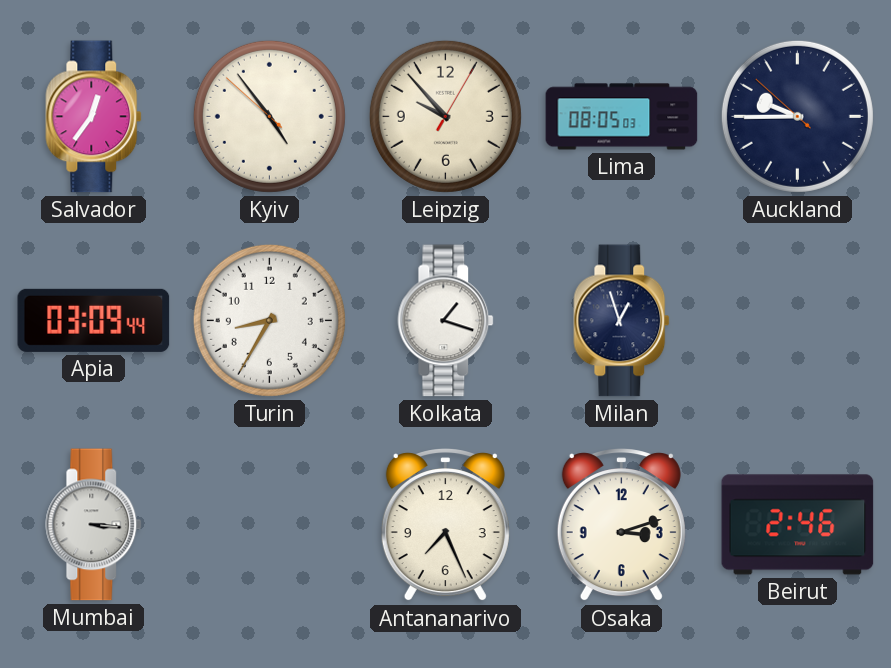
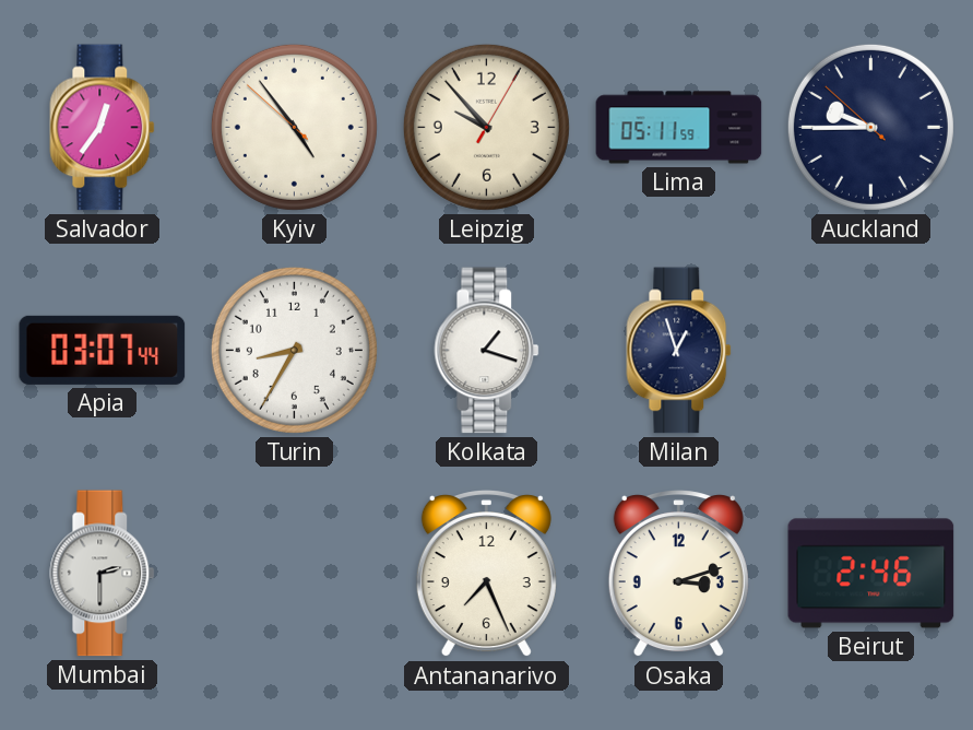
Lima: 08:05 -> 05:11 (679, 128)
Apia: 03:09 -> 03:07 (103, 350)
Mumbai: 3:16 -> 2:30 (103, 574)
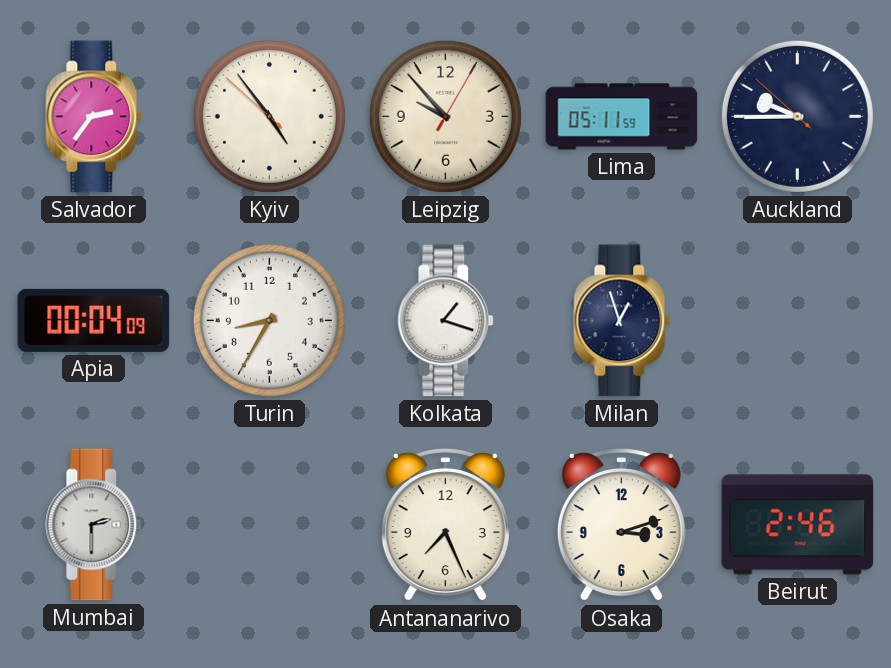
Salvador: 12:36 -> 2:36 (94, 117)
Apia: 03:07 -> 00:04 (94, 320)
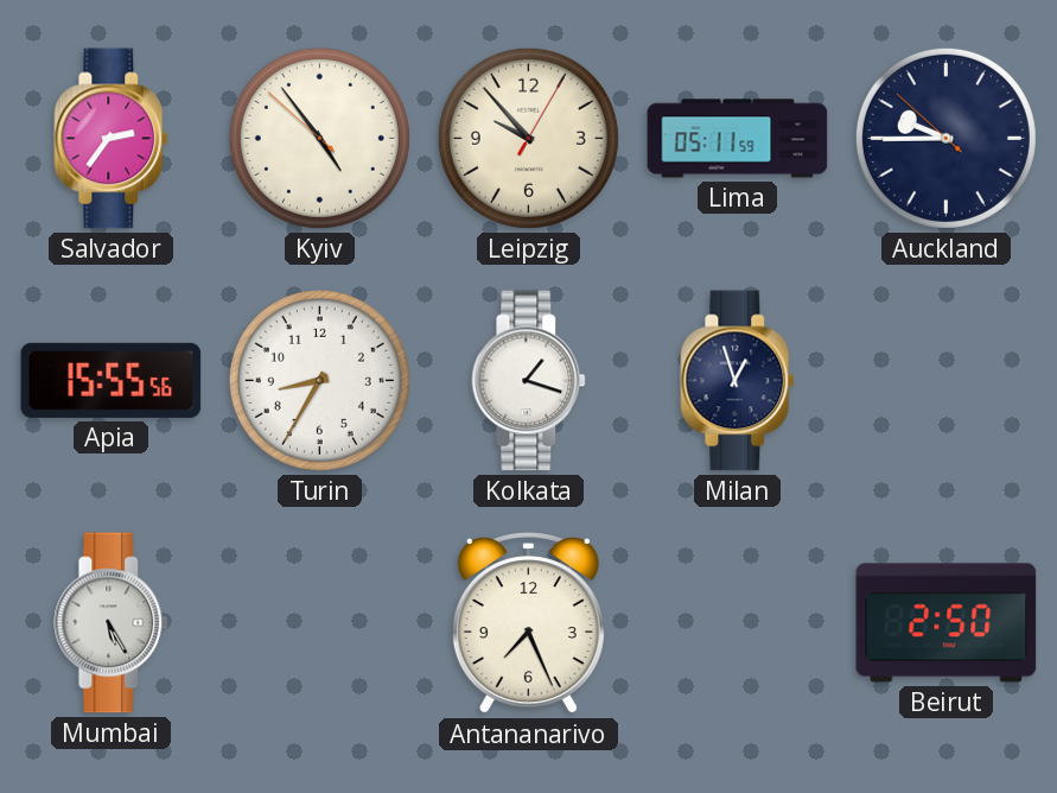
Apia: 00:04 -> 15:55 (112, 380)
Mumbai: 2:30 -> 5:25 (112, 623)
Osaka: 3:12 -> none (621, 525)
Beirut: 2:46 -> 2:50 (947, 623)
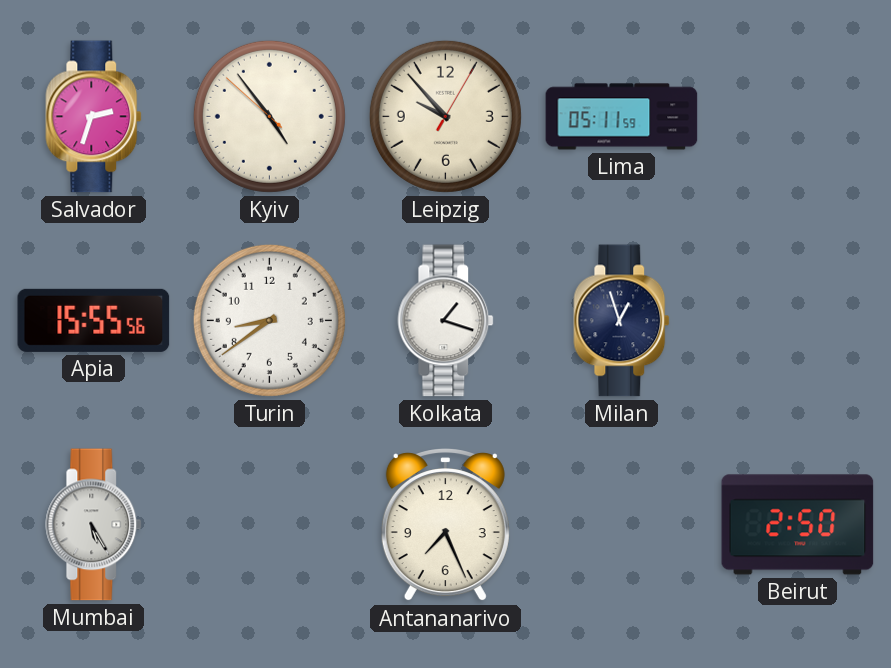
Salvador: 2:36 -> 2:33 (94, 117)
Auckland: 9:44 -> none (945, 138)
Turin: 8:35 -> 8:39 (269, 320)
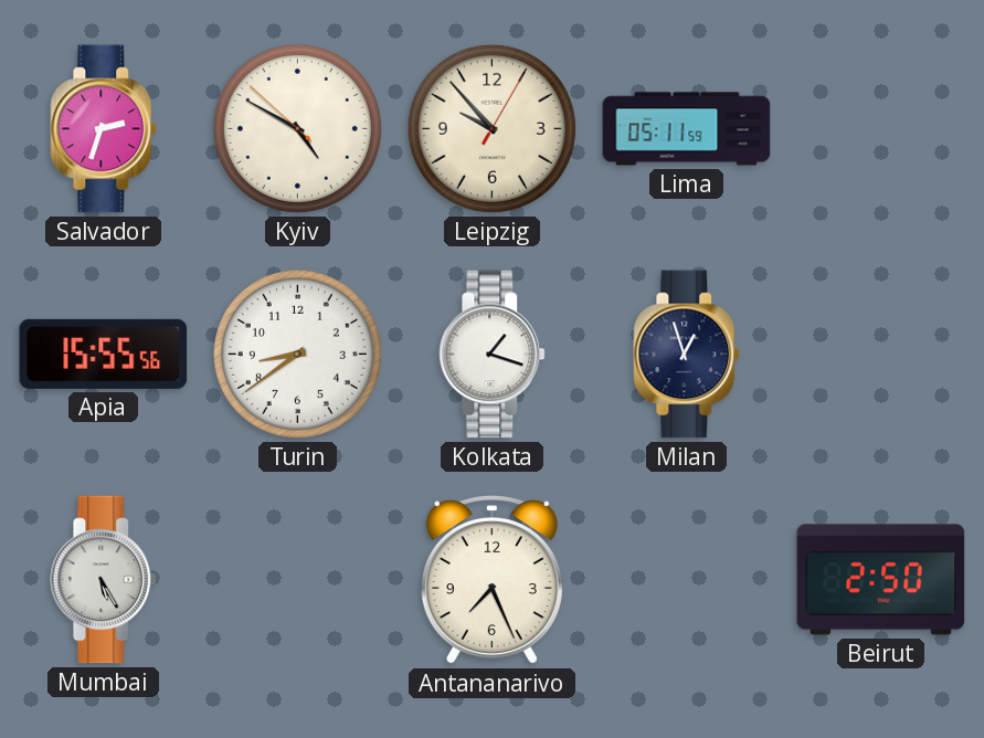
Kyiv: 4:53 -> 4:49 (297, 128)
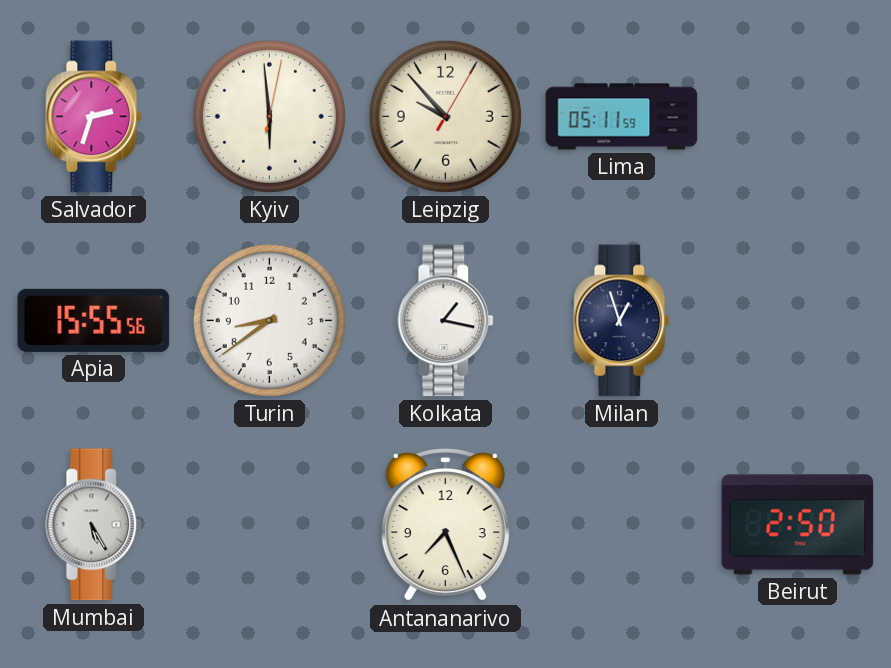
Kyiv: 4:49 -> 5:59 (269, 116)
Kolkata: 1:18 -> 1:17 (446, 321)
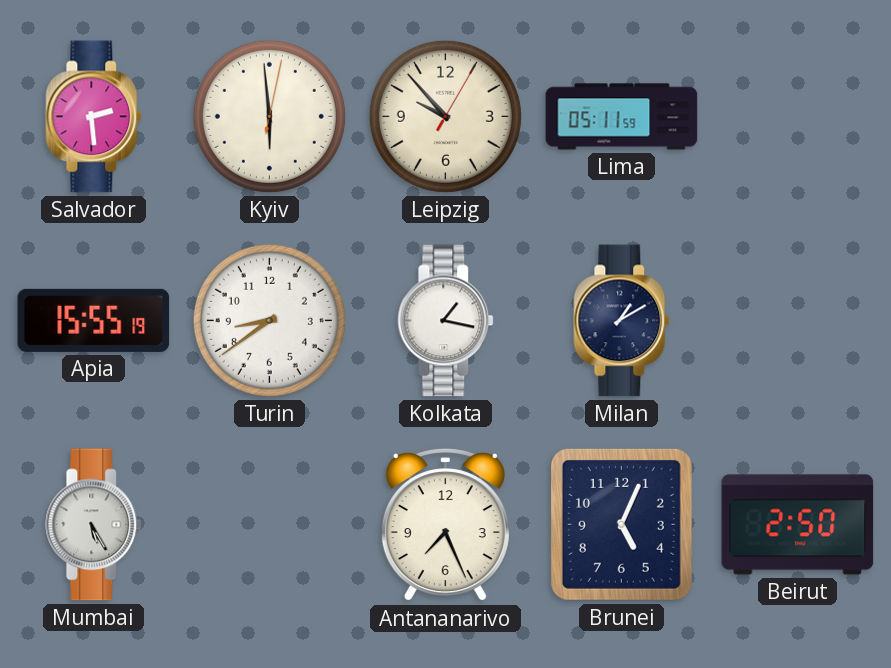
Salvador: 2:33 -> 2:29 (94, 117)
Apia: 15:55:56 -> 15:55:19 (94, 320)
Milan: 12:57 -> 1:10 (622, 321)
Brunei: none -> 5:04 (621, 524)
